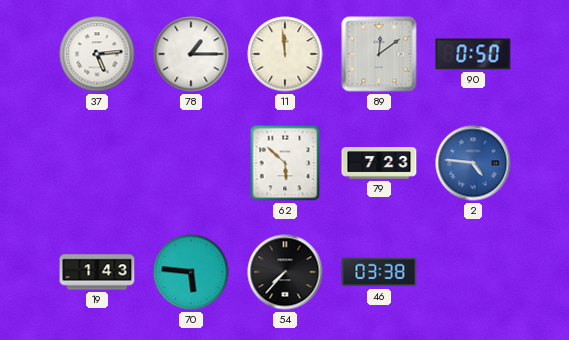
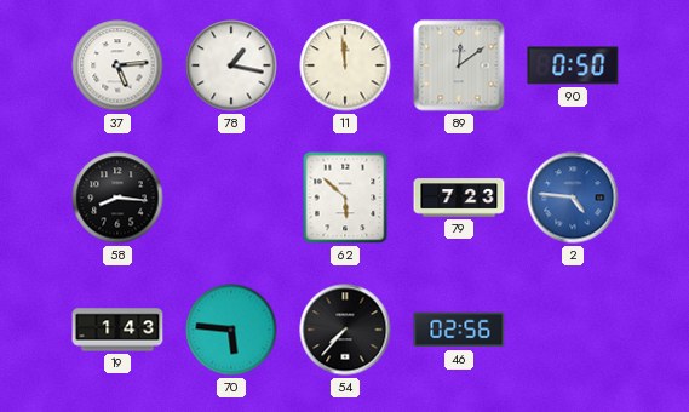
78: 1:15 -> 1:17 (231, 65)
58: none -> 8:16 (117, 198)
46: 03:38 -> 02:56 (459, 330)
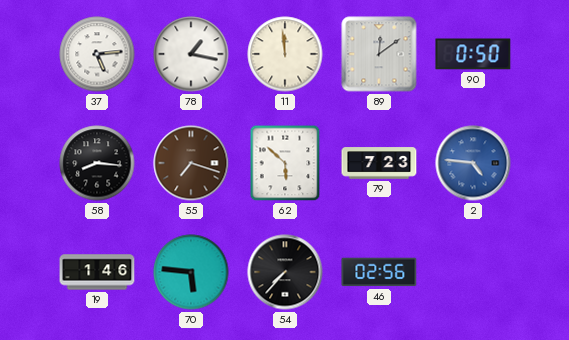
55: none -> 7:18 (191, 163)
19: 1:43 -> 1:46 (97, 272)
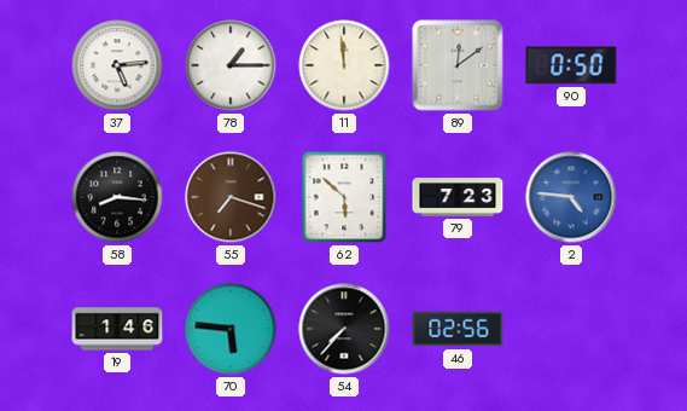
78: 1:17 -> 1:15 (231, 65)
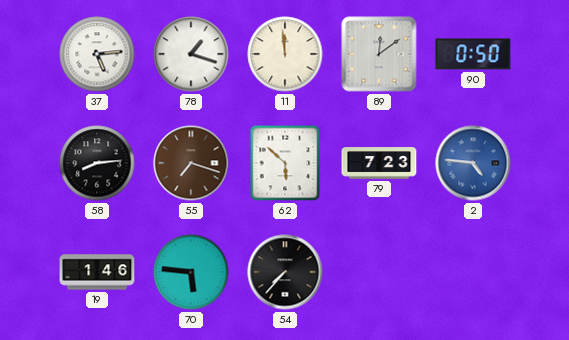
78: 1:15 -> 1:18 (191, 54)
58: 8:16 -> 8:14 (97, 163)
46: 02:56 -> none (458, 329)
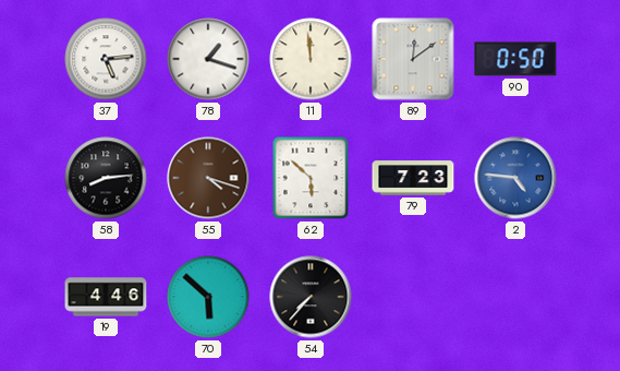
55: 7:18 -> 4:18 (208, 178)
19: 1:46 -> 4:46 (106, 297)
70: 5:46 -> 5:52 (208, 297)
